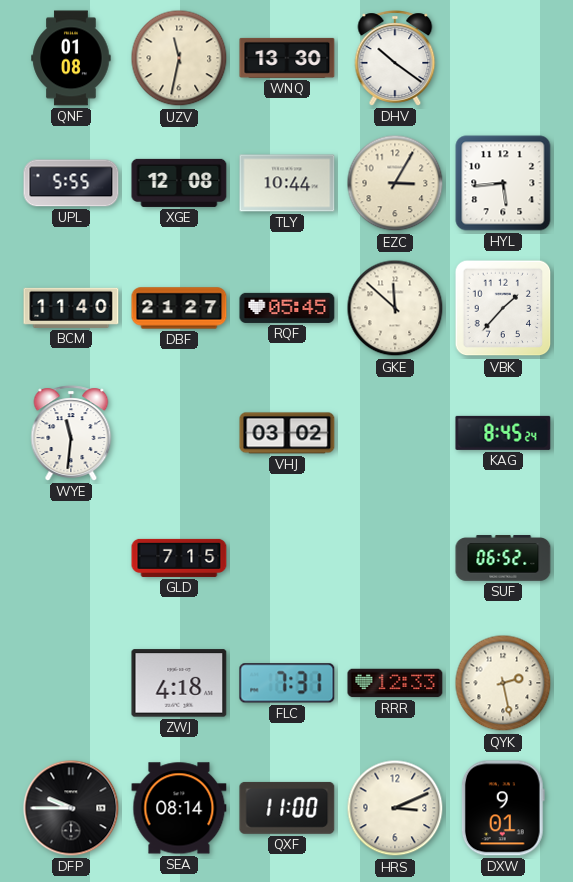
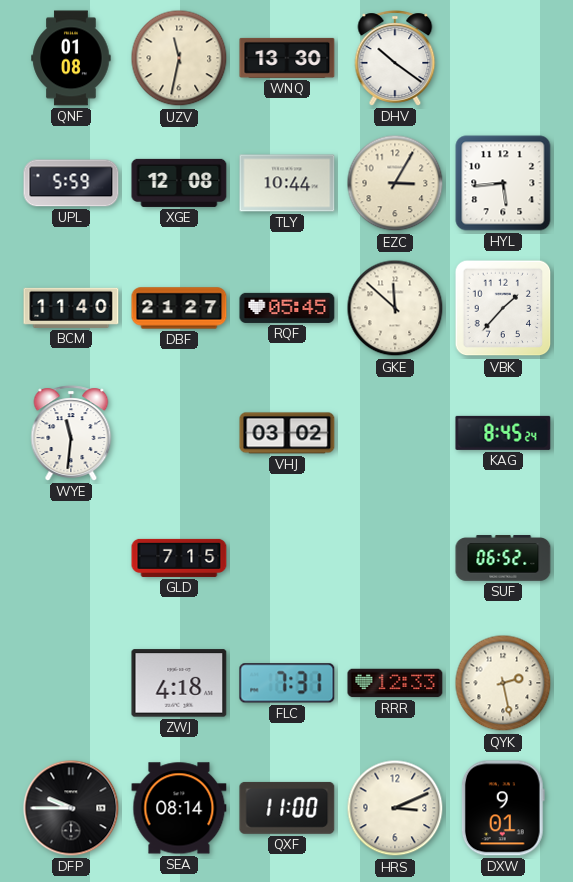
UPL: 5:55 -> 5:59 (71, 183)
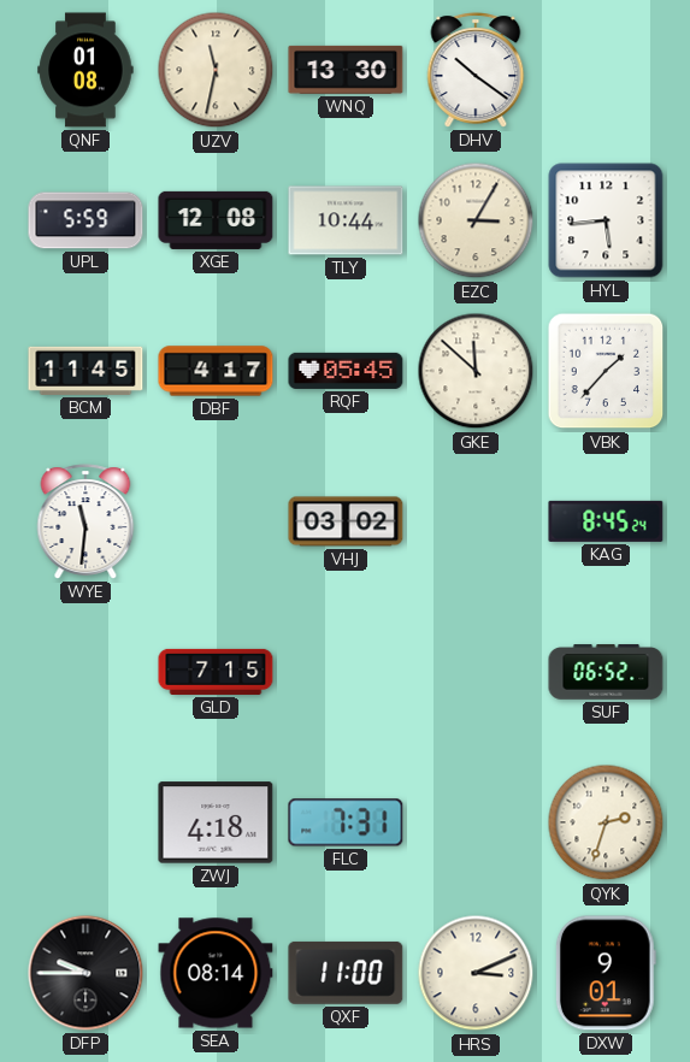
BCM: 11:40 -> 11:45 (85, 371)
DBF: 21:27 -> 4:17 (216, 371)
RRR: 12:33 -> none (395, 683)
QYK: 2:28 -> 2:33 (606, 822)
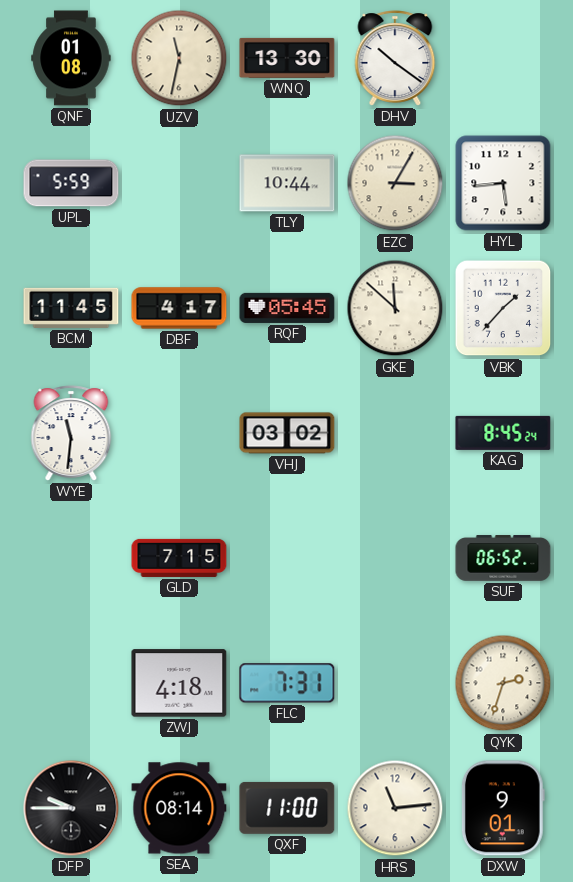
XGE: 12:08 -> none (216, 220)
HRS: 3:11 -> 11:14 (395, 808)
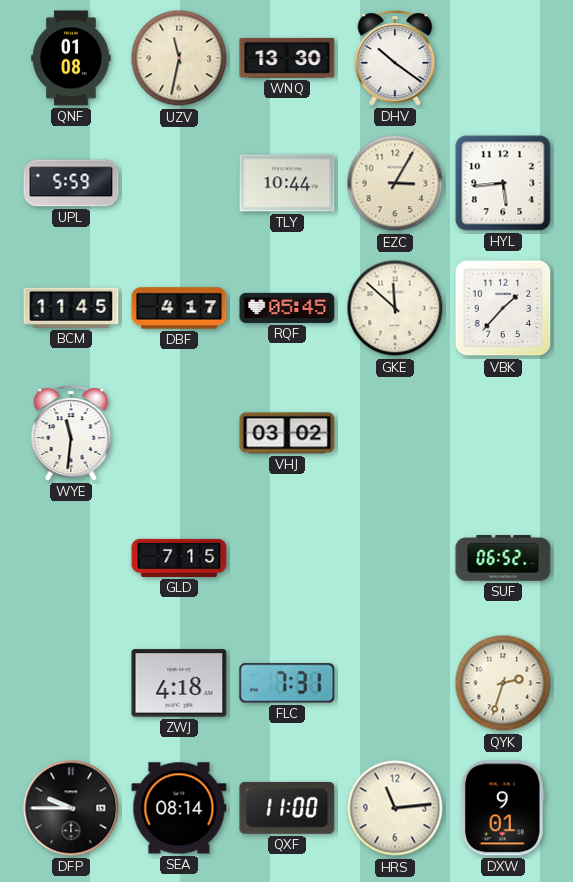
KAG: 8:45 -> none (503, 433)
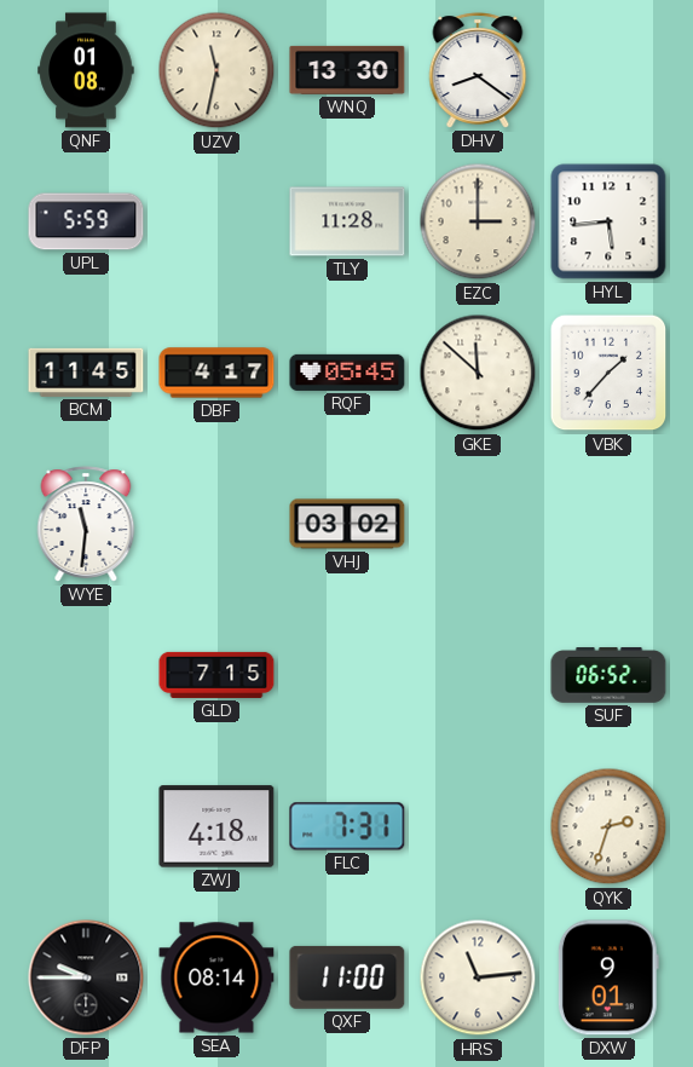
DHV: 10:21 -> 8:21 (478, 70)
TLY: 10:44 -> 11:28 (347, 221)
EZC: 3:05 -> 3:00 (478, 221)
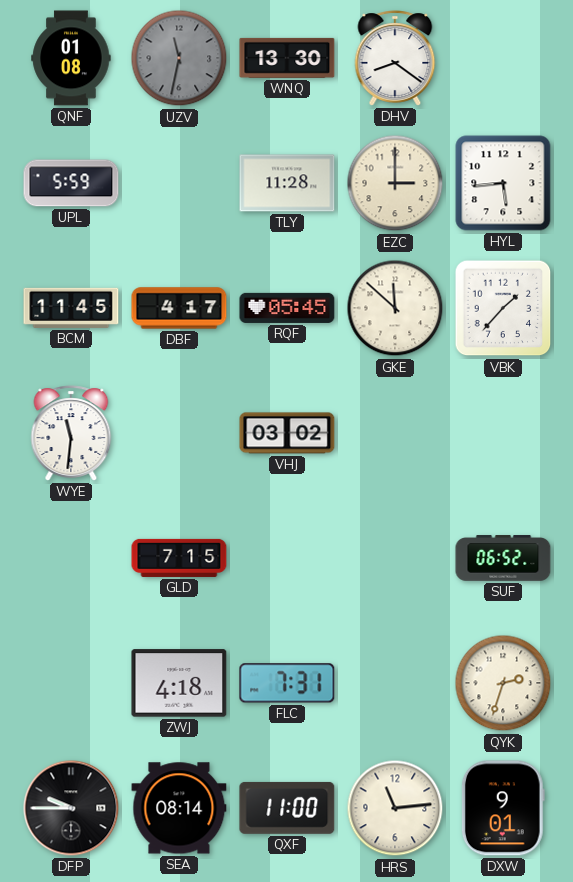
UZV dial: cream -> grey (179, 58)
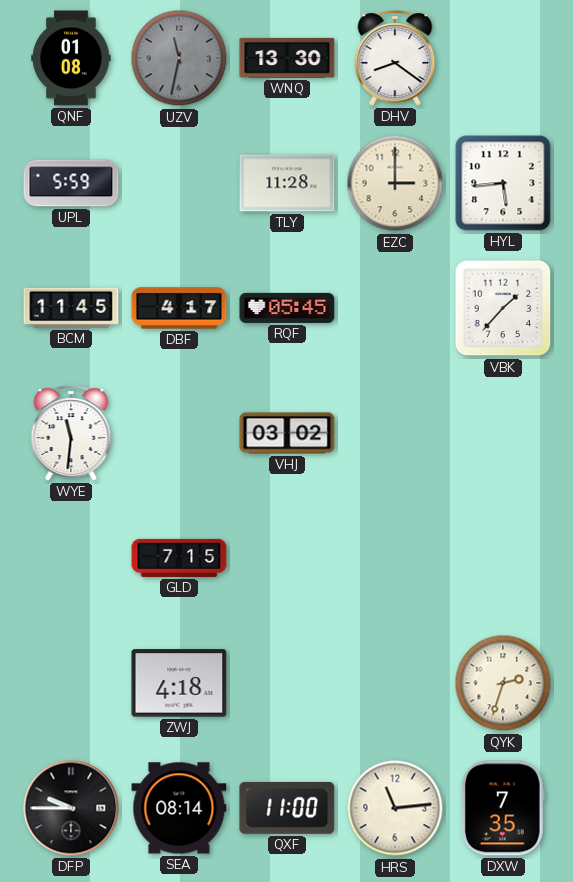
GKE: 11:52 -> none (395, 308)
SUF: 06:52 -> none (503, 558)
FLC: 7:31 -> none (287, 683)
DXW: 9:01 -> 7:35 (503, 808)
